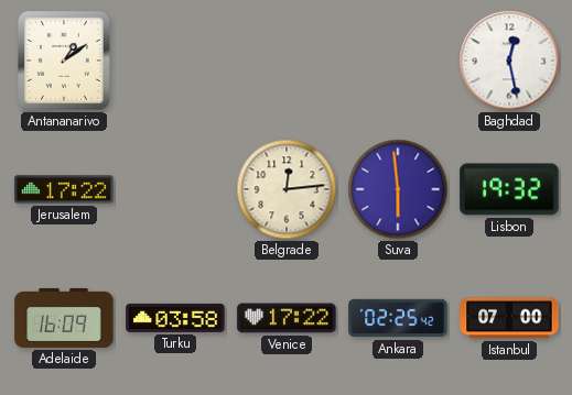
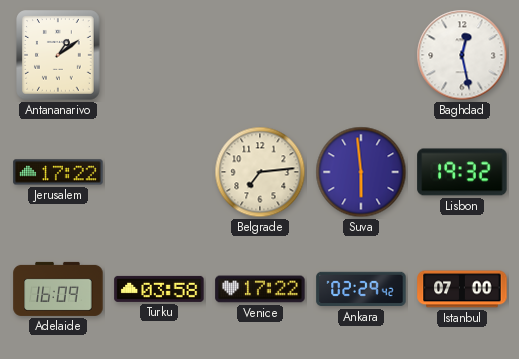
Belgrade: 12:14 -> 7:14 (260, 172)
Ankara: 02:25 -> 02:29 (361, 289)
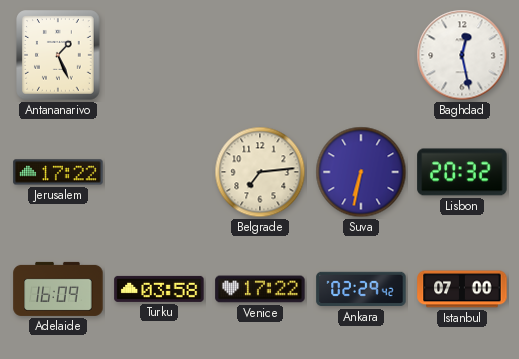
Antananarivo: 1:09 -> 1:26 (58, 55)
Suva: 5:59 -> 6:32 (361, 172)
Lisbon: 19:32 -> 20:32 (462, 172)
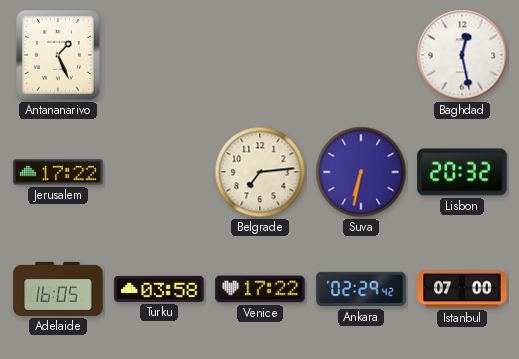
Adelaide: 16:09 -> 16:05 (58, 289)
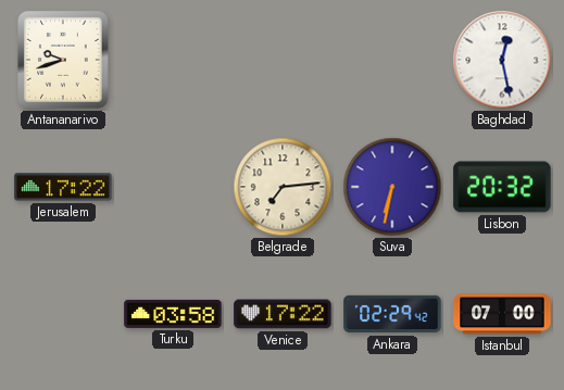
Antananarivo: 1:26 -> 9:42 (63, 60)
Adelaide: 16:05 -> none (58, 289)
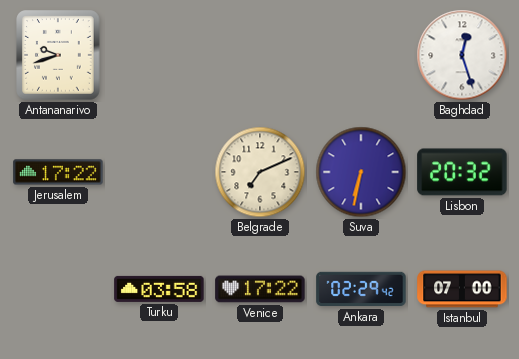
Baghdad: 12:28 -> 12:27 (462, 55)
Belgrade: 7:14 -> 7:11 (260, 172)
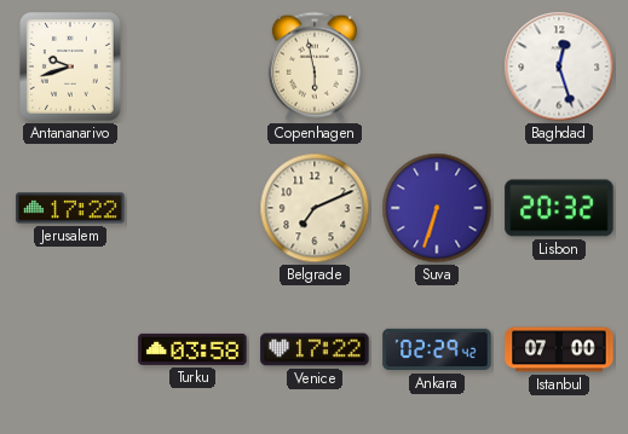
Copenhagen: none -> 5:58 (315, 66)
Suva: 6:32 -> 6:33 (437, 208)
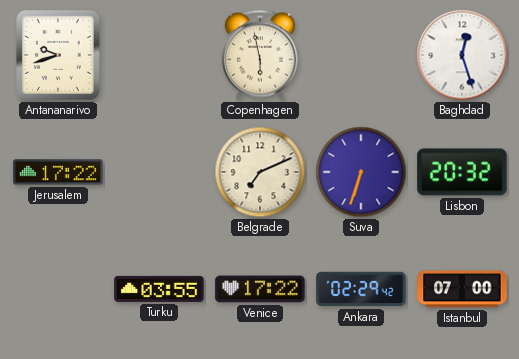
Turku: 03:58 -> 03:55 (159, 289)
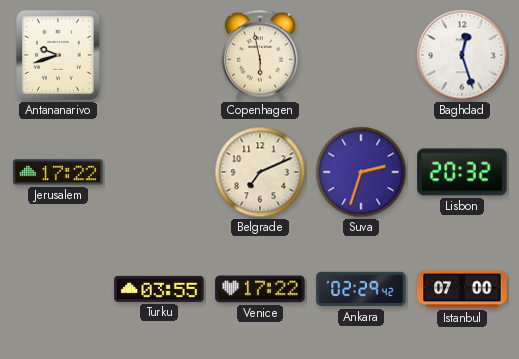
Suva: 6:33 -> 2:33 (361, 172)
